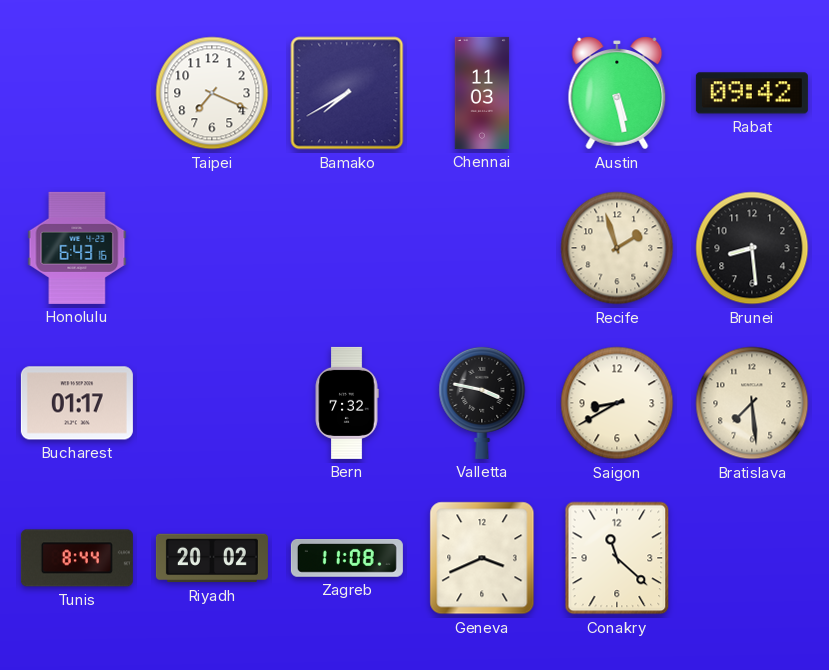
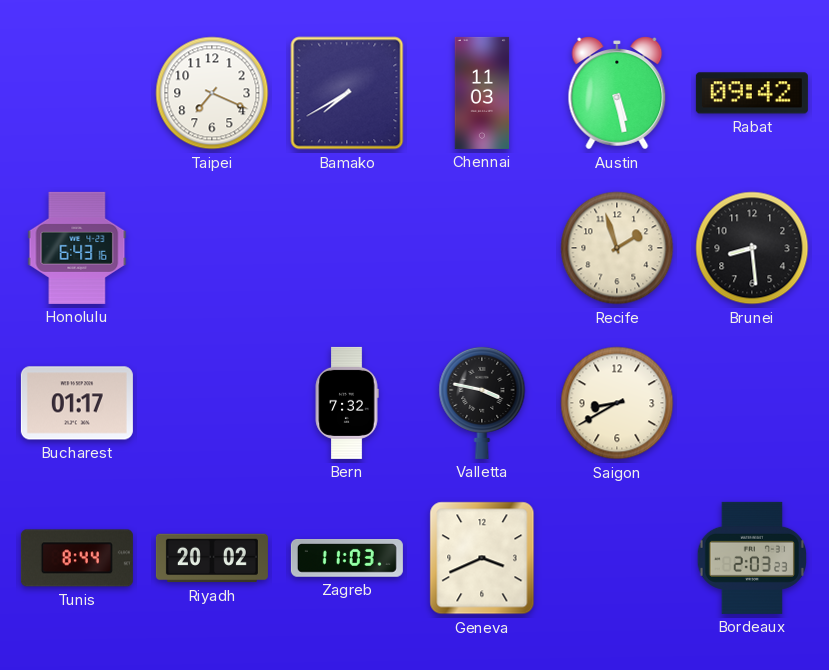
Bratislava: 7:29 -> none (752, 403)
Zagreb: 11:08 -> 11:03 (347, 559)
Conakry: 11:22 -> none (617, 558)
Bordeaux: none -> 2:03 (751, 558)
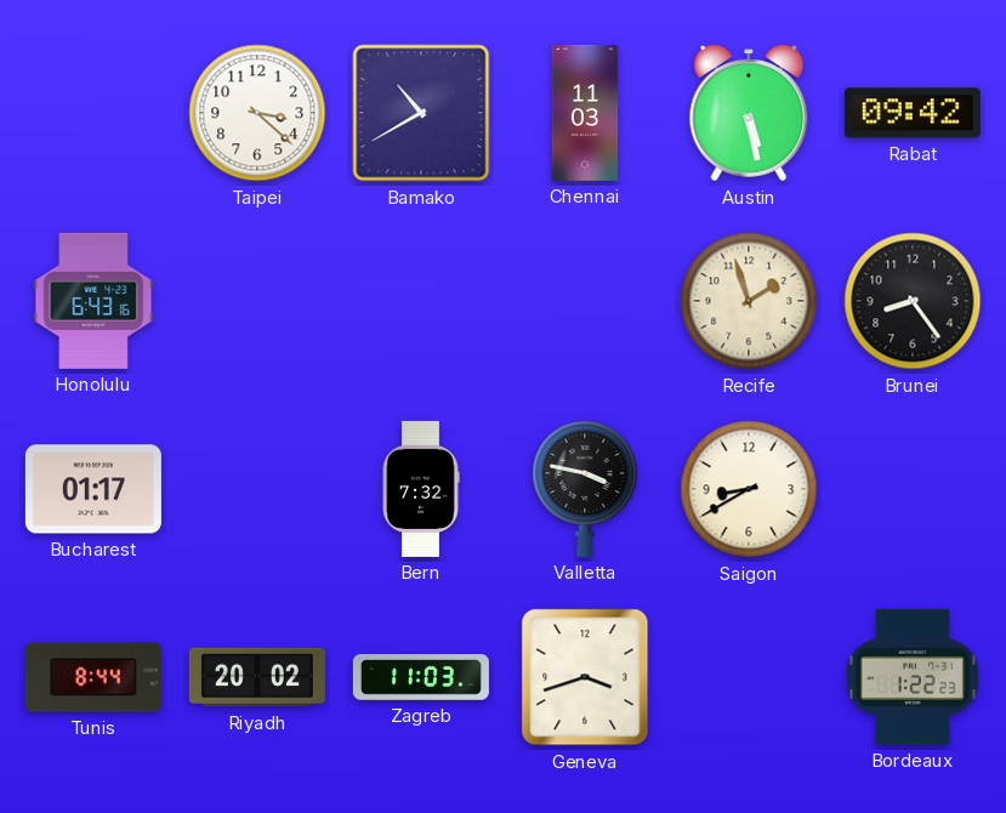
Taipei: 7:19 -> 3:22 (257, 113)
Bamako: 7:40 -> 10:40 (421, 113)
Brunei: 8:29 -> 8:24 (913, 301)
Geneva: 3:41 -> 3:42 (585, 677)
Bordeaux: 2:03 -> 1:22 (911, 677)
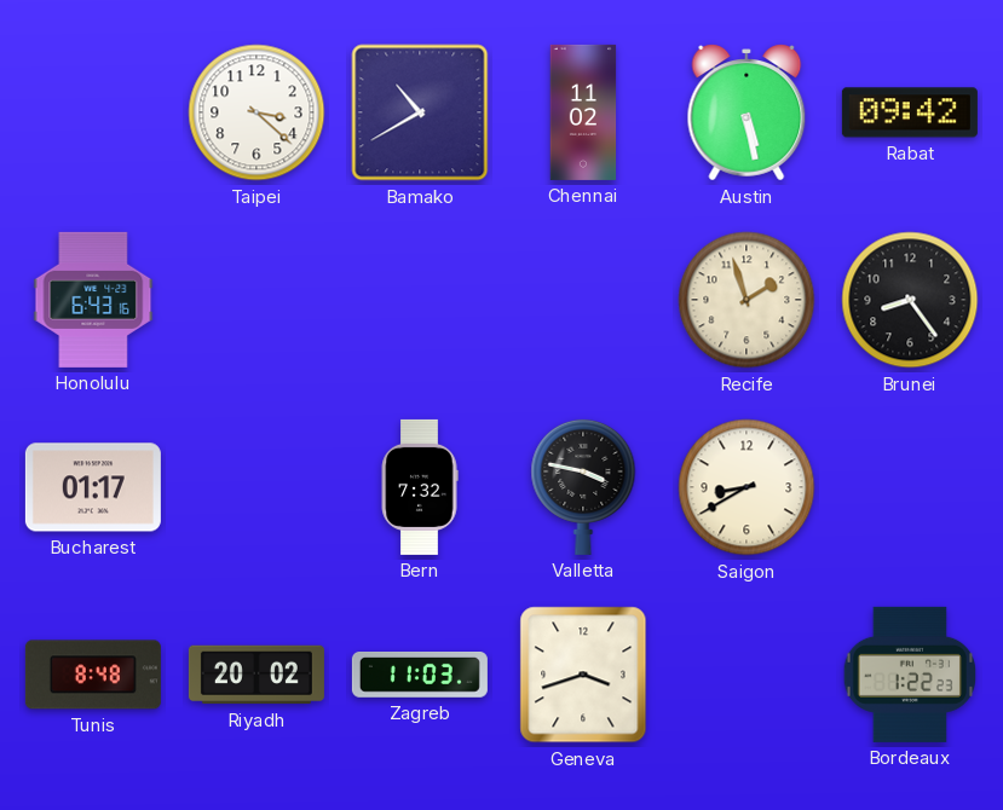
Chennai: 11:03 -> 11:02 (583, 112)
Tunis: 8:44 -> 8:48 (93, 675)
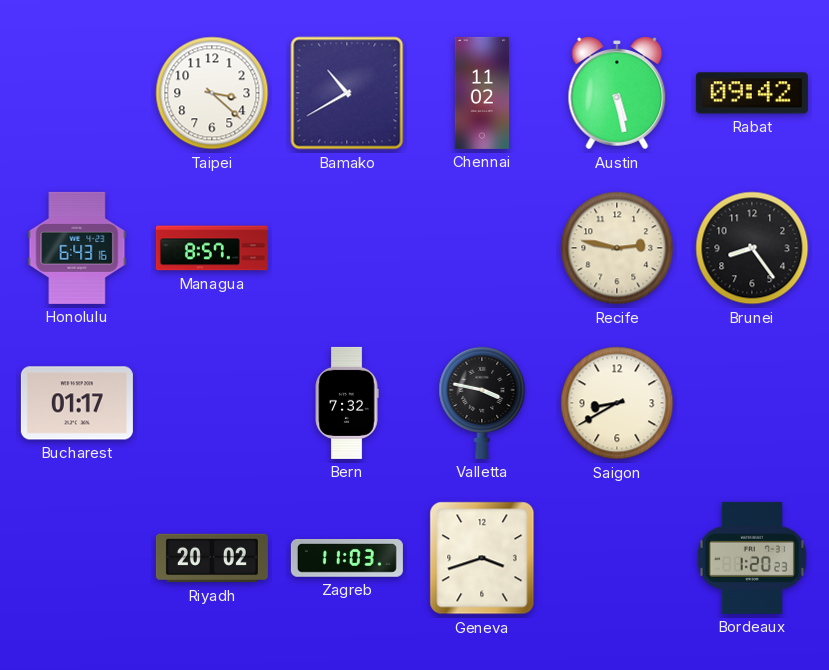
Managua: none -> 8:57 (212, 248)
Recife: 1:57 -> 2:47 (617, 248)
Tunis: 8:48 -> none (93, 675)
Bordeaux: 1:22 -> 1:20 (751, 558)
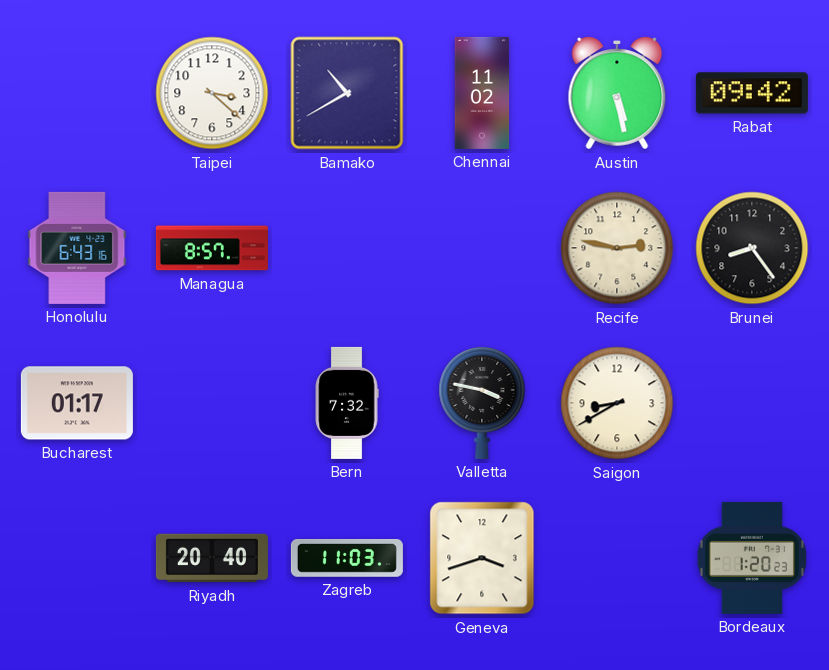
Riyadh: 20:02 -> 20:40 (212, 558)
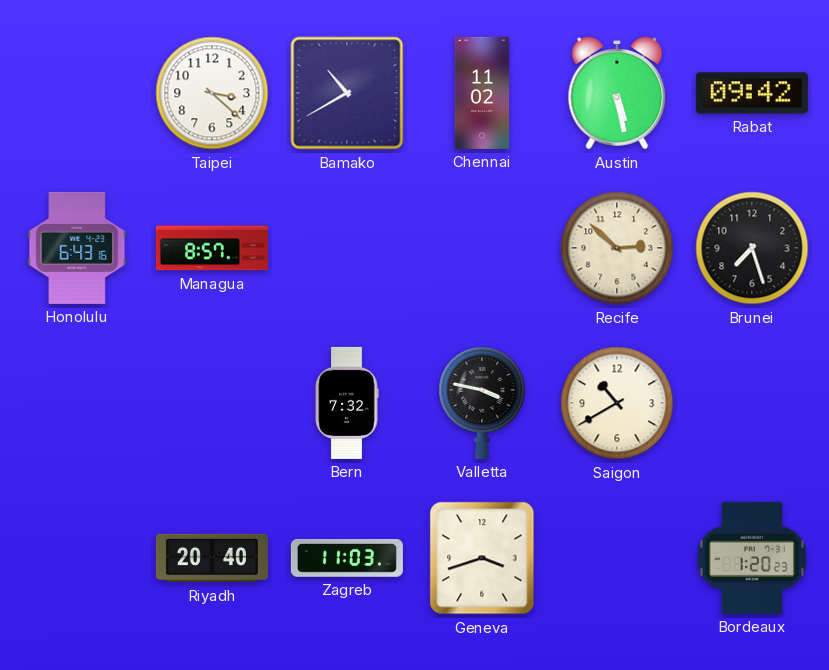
Recife: 2:47 -> 2:52 (617, 248)
Brunei: 8:24 -> 7:27 (752, 248)
Bucharest: 01:17 -> none (77, 403)
Saigon: 8:40 -> 10:40 (617, 403)
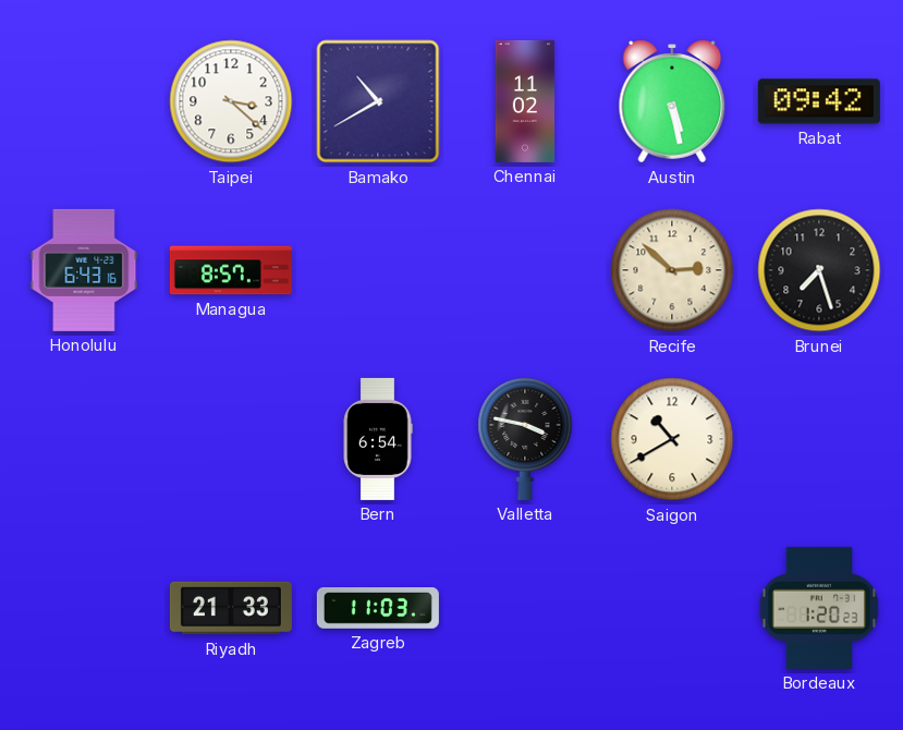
Bern: 7:32 -> 6:54 (378, 439)
Riyadh: 20:40 -> 21:33 (231, 608)
Geneva: 3:42 -> none (482, 558)
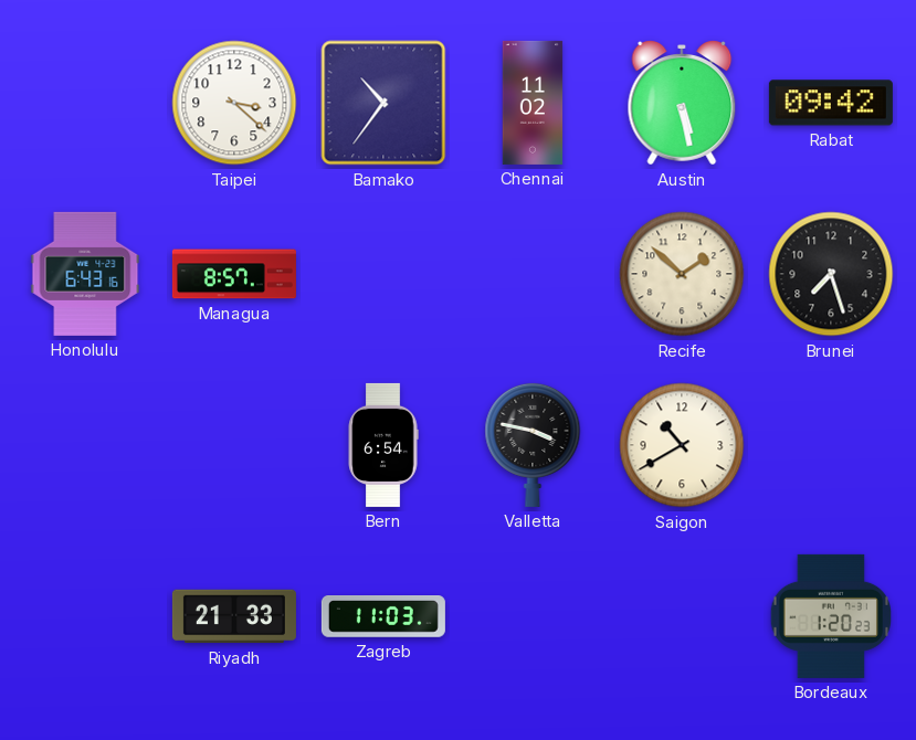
Bamako: 10:40 -> 10:36 (383, 103)
Recife: 2:52 -> 1:52 (682, 274)
